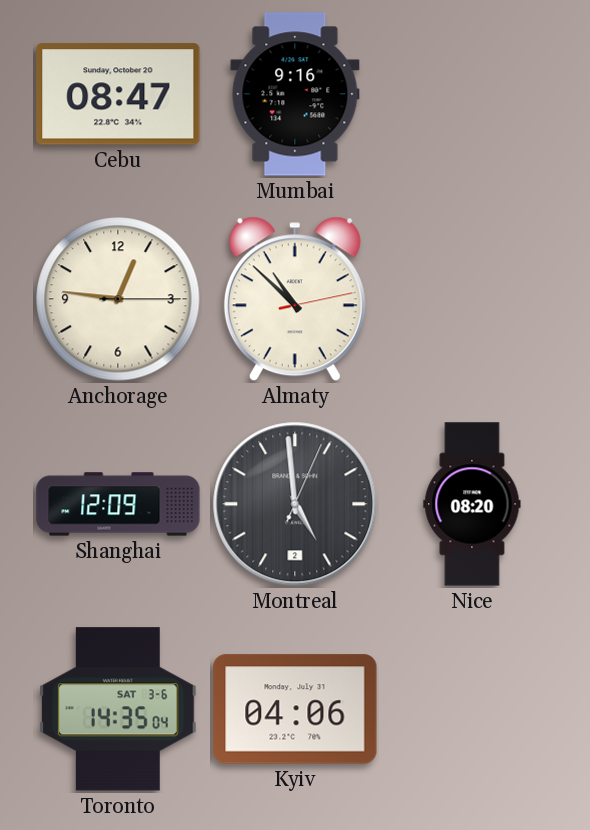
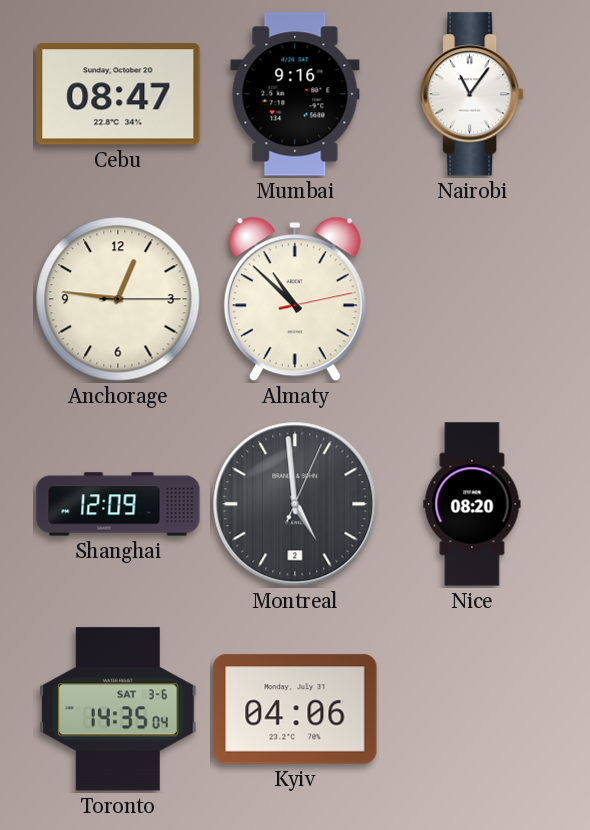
Nairobi: none -> 11:06 (473, 94)
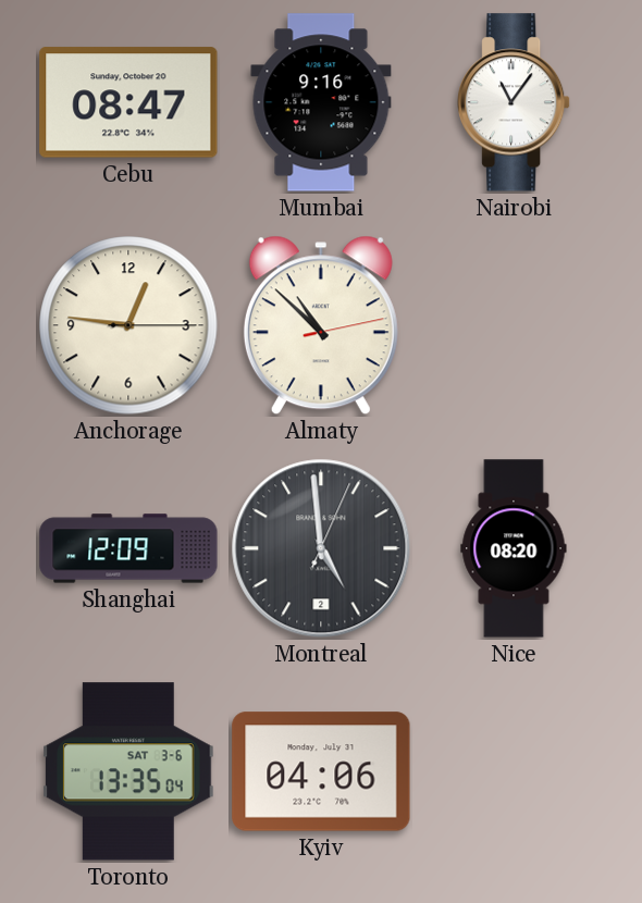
Toronto: 14:35 -> 13:35 (128, 771)
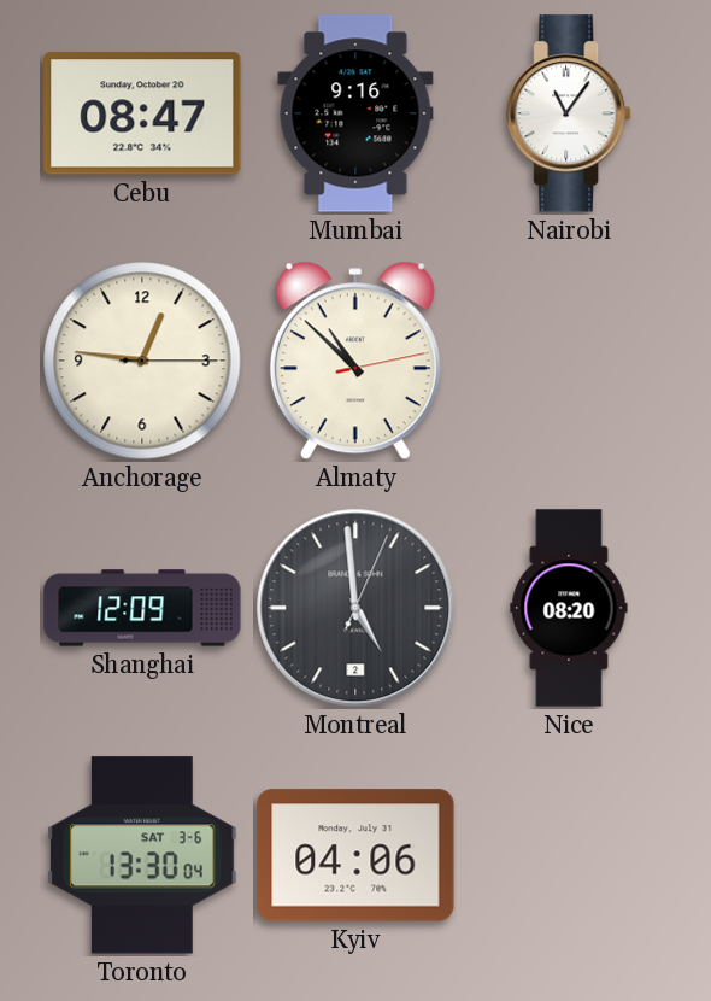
Toronto: 13:35 -> 13:30 (142, 855)
